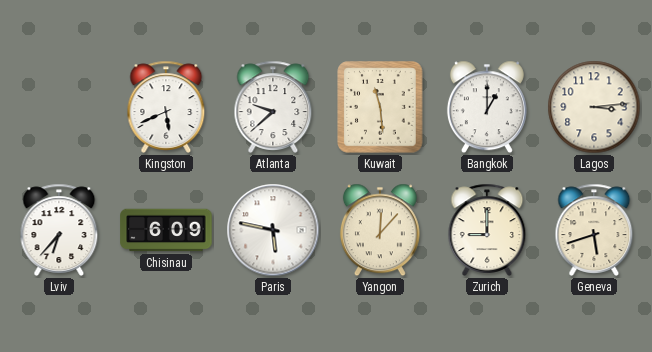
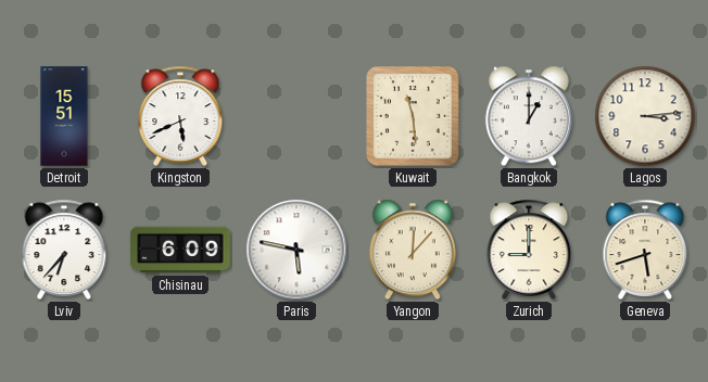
Detroit: none -> 15:51 (64, 116)
Atlanta: 9:38 -> none (273, 107)
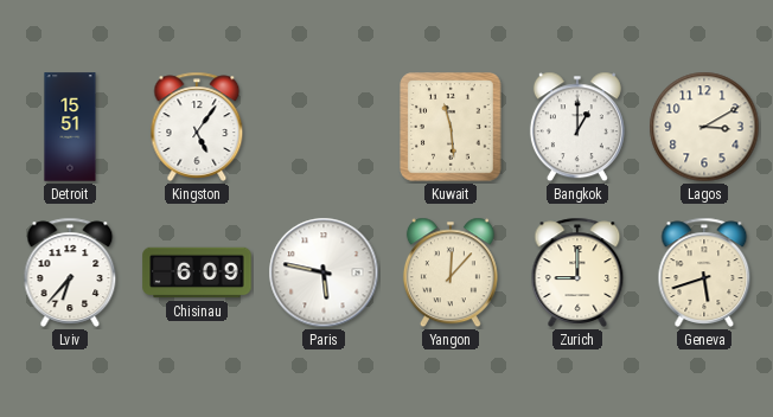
Kingston: 5:41 -> 5:06 (197, 127)
Lagos: 3:14 -> 3:10 (704, 127)
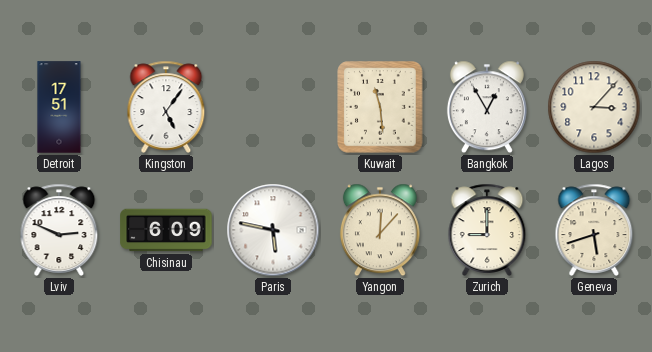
Detroit: 15:51 -> 17:51 (59, 107)
Bangkok: 1:00 -> 12:55 (487, 107)
Lagos: 3:10 -> 3:07 (594, 107)
Lviv: 6:37 -> 2:49 (59, 230)
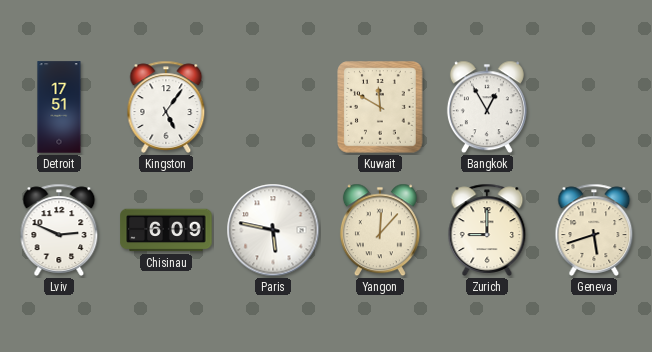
Kuwait: 11:29 -> 11:50 (380, 107)
Lagos: 3:07 -> none (594, 107)
